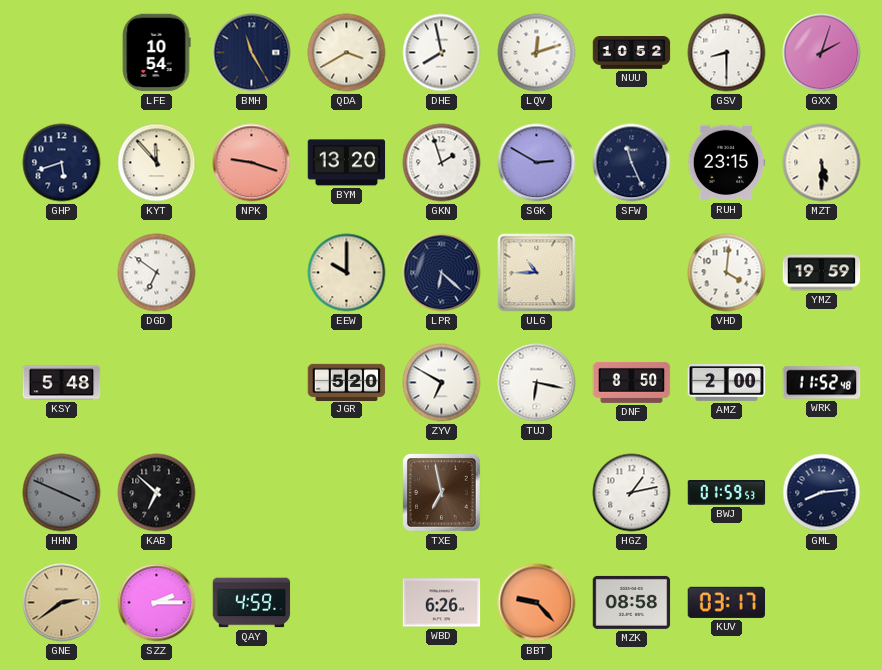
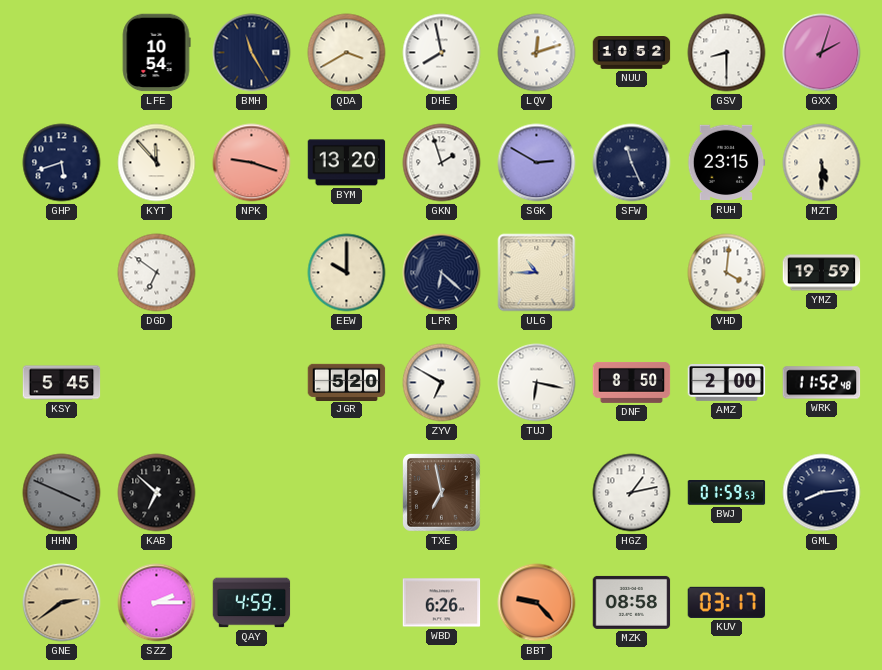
KSY: 5:48 -> 5:45 (62, 383)
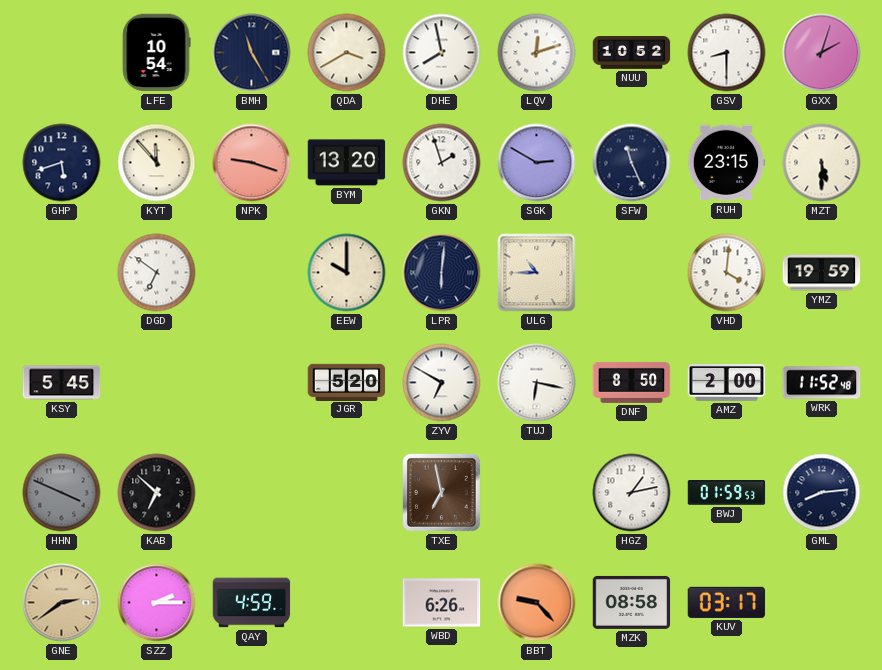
LPR: 6:22 -> 6:01 (442, 273)
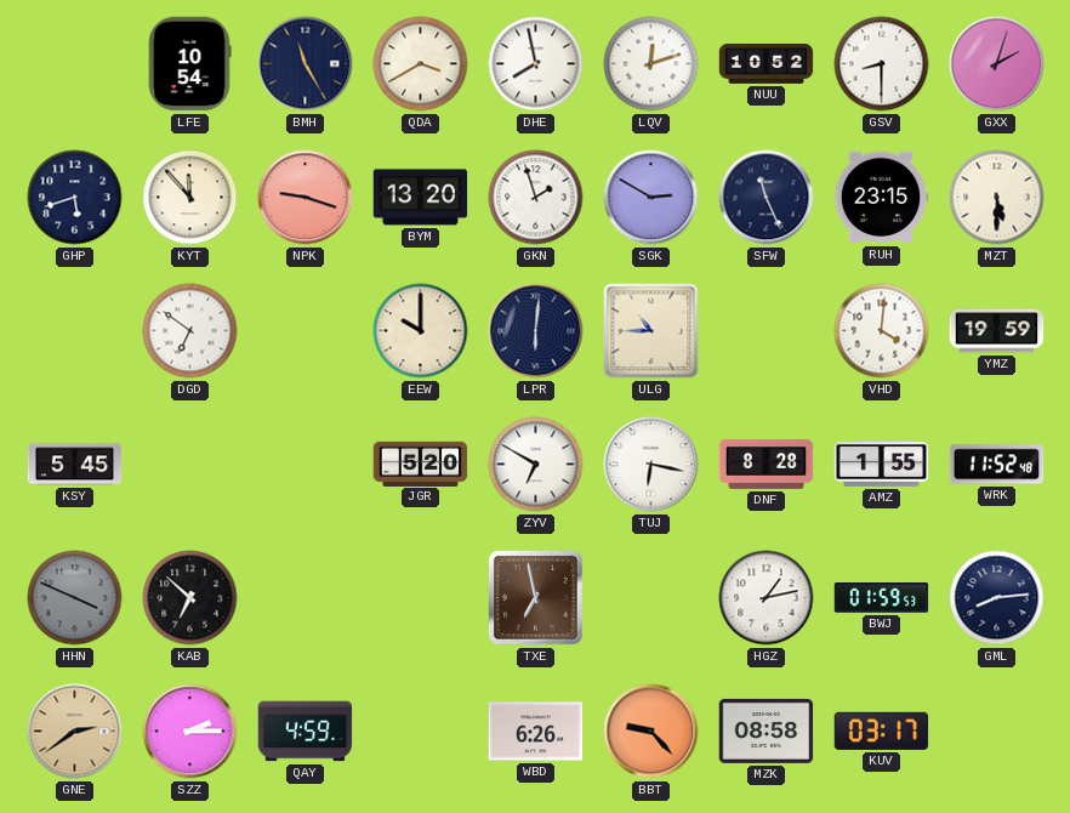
DNF: 8:50 -> 8:28 (767, 464)
AMZ: 2:00 -> 1:55 (882, 465)
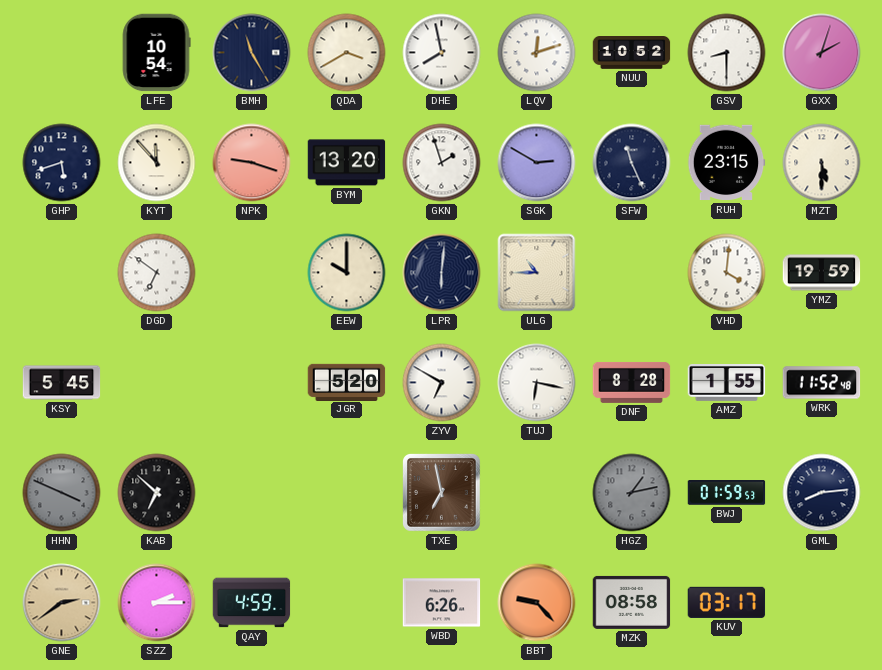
HGZ dial: white -> grey (632, 493)
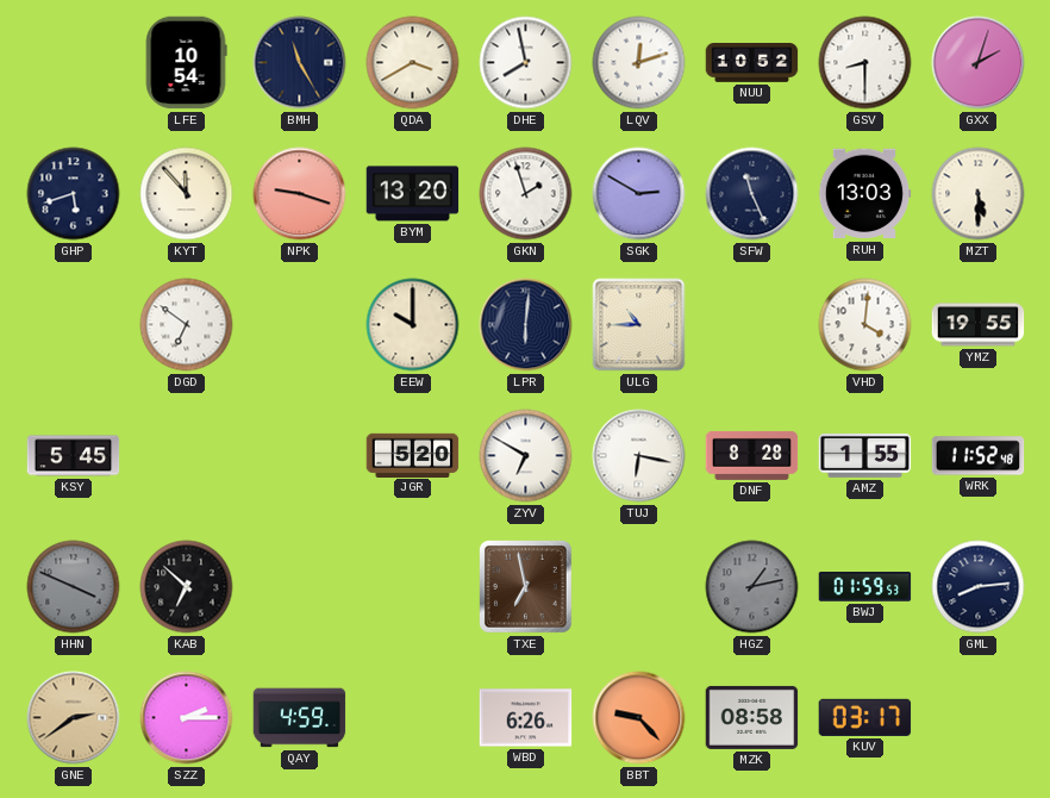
RUH: 23:15 -> 13:03 (864, 194)
YMZ: 19:59 -> 19:55 (979, 325)
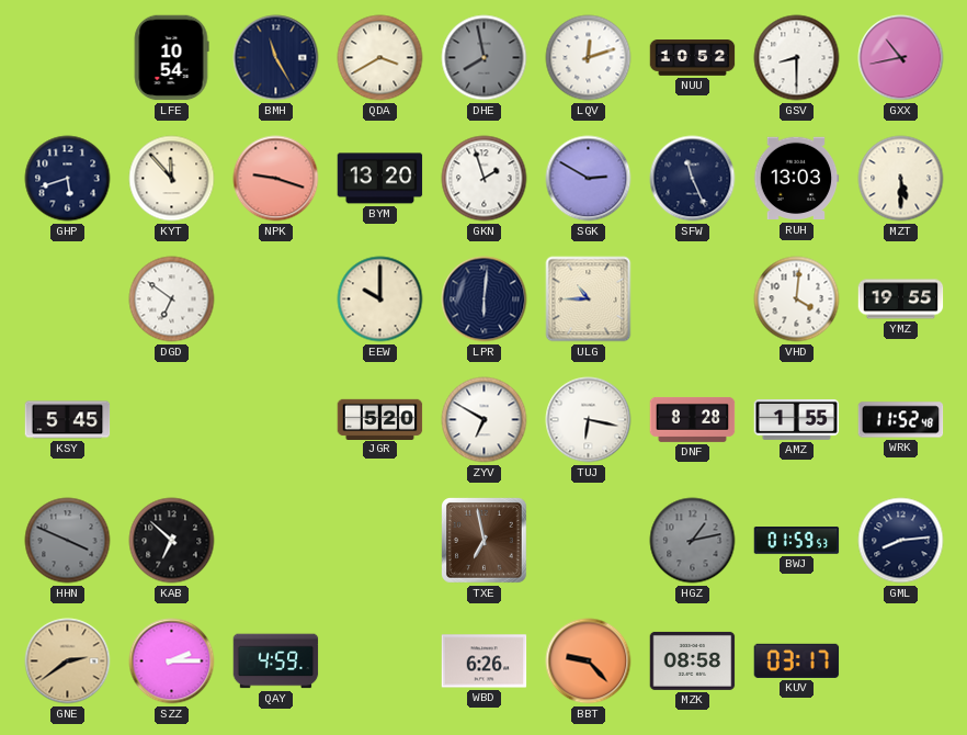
DHE dial: white -> grey (485, 58)
GXX: 2:03 -> 10:43 (901, 58)
